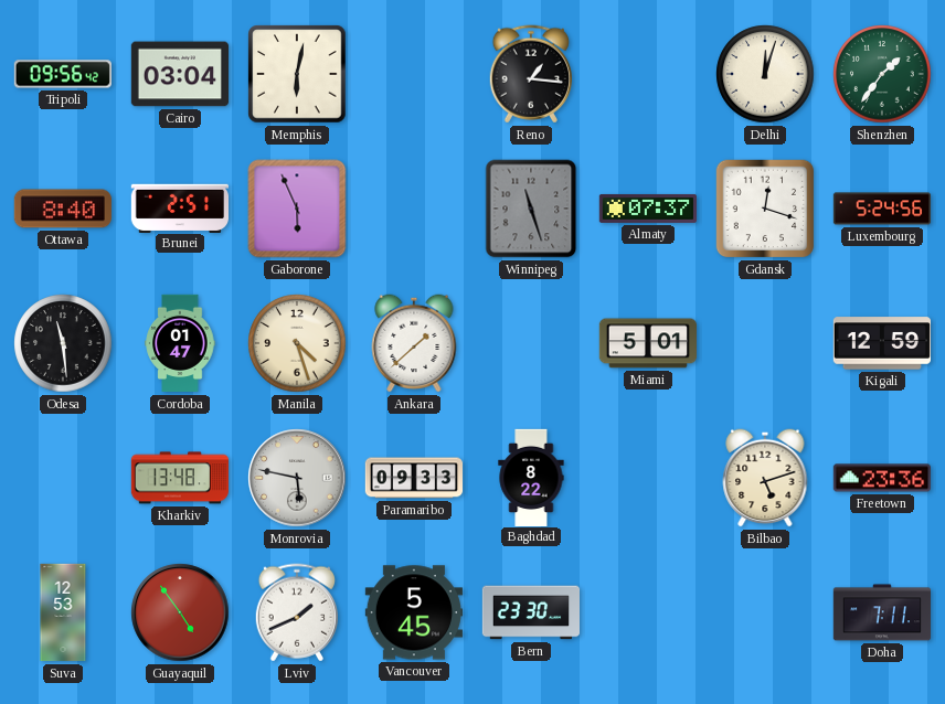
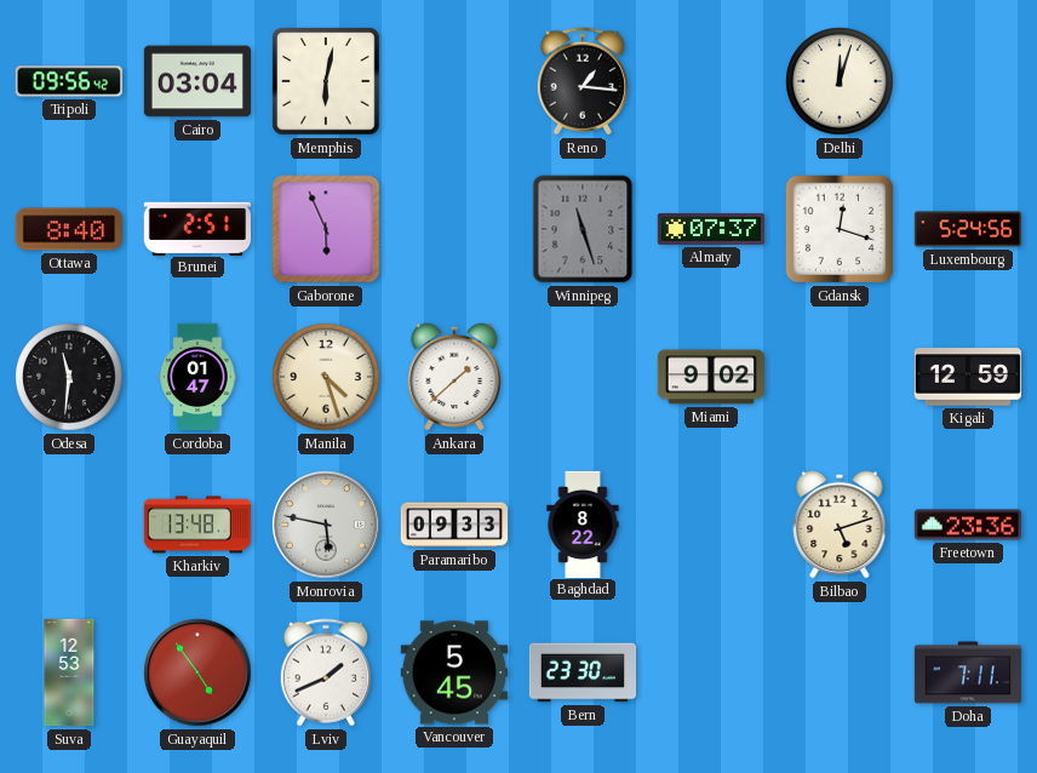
Shenzhen: 1:36 -> none (882, 74)
Odesa: 11:29 -> 11:31 (69, 377)
Miami: 5:01 -> 9:02 (710, 377)
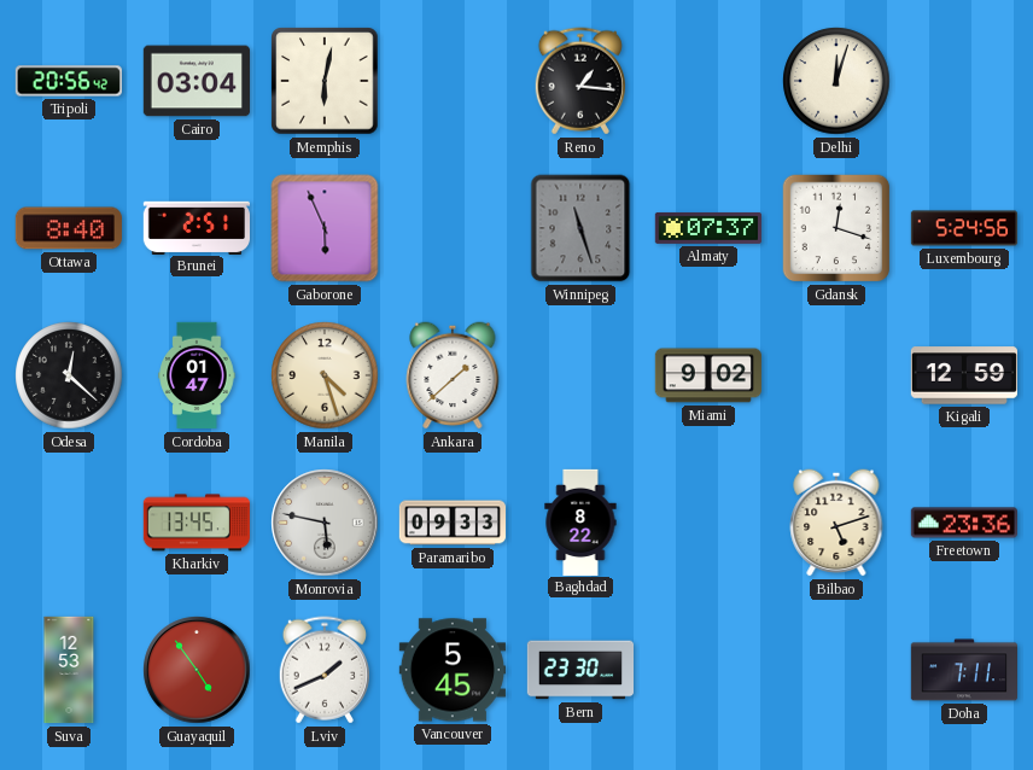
Tripoli: 09:56 -> 20:56 (68, 81)
Odesa: 11:31 -> 12:22 (69, 375)
Kharkiv: 13:48 -> 13:45 (195, 523)
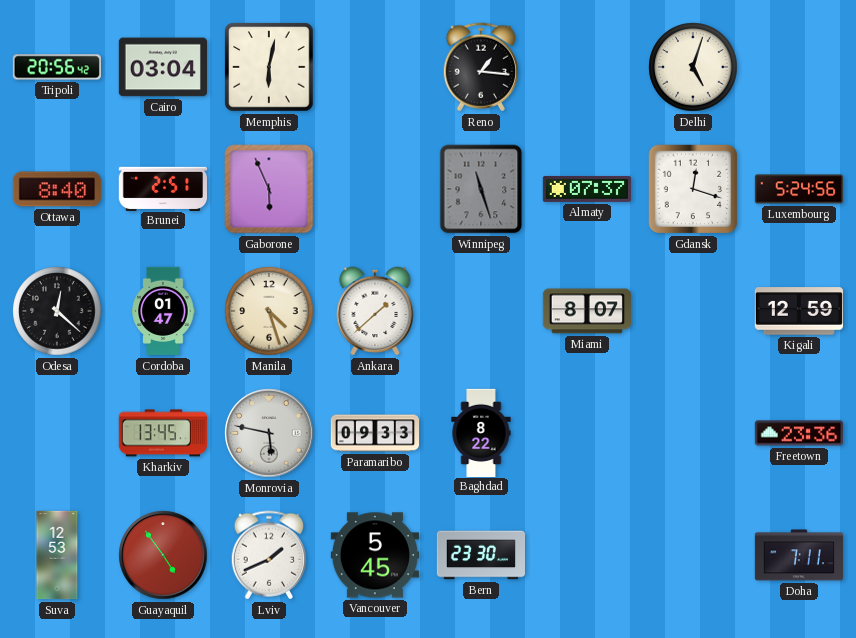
Delhi: 12:03 -> 5:03 (693, 67)
Miami: 9:02 -> 8:07 (586, 311)
Bilbao: 5:12 -> none (836, 523)
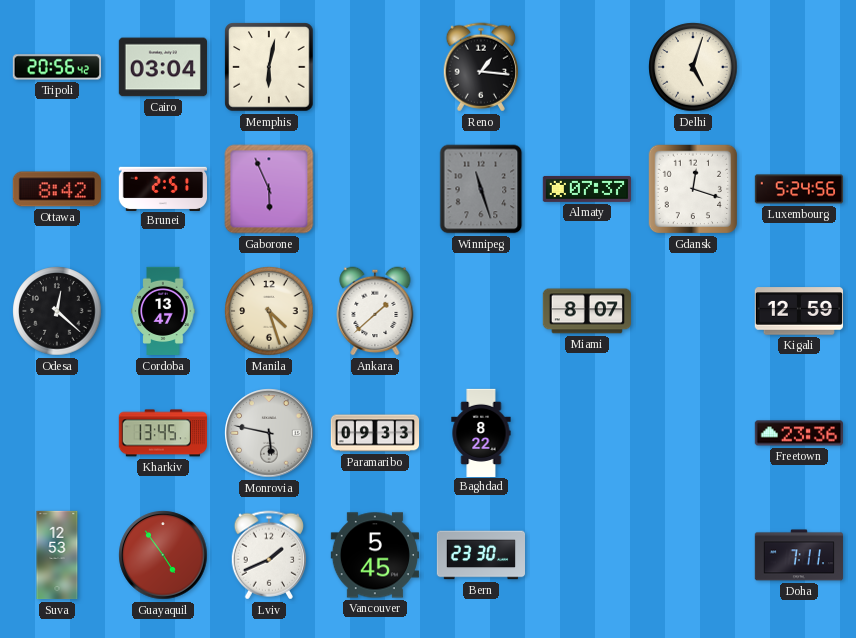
Ottawa: 8:40 -> 8:42 (57, 189)
Cordoba: 01:47 -> 13:47 (163, 311)
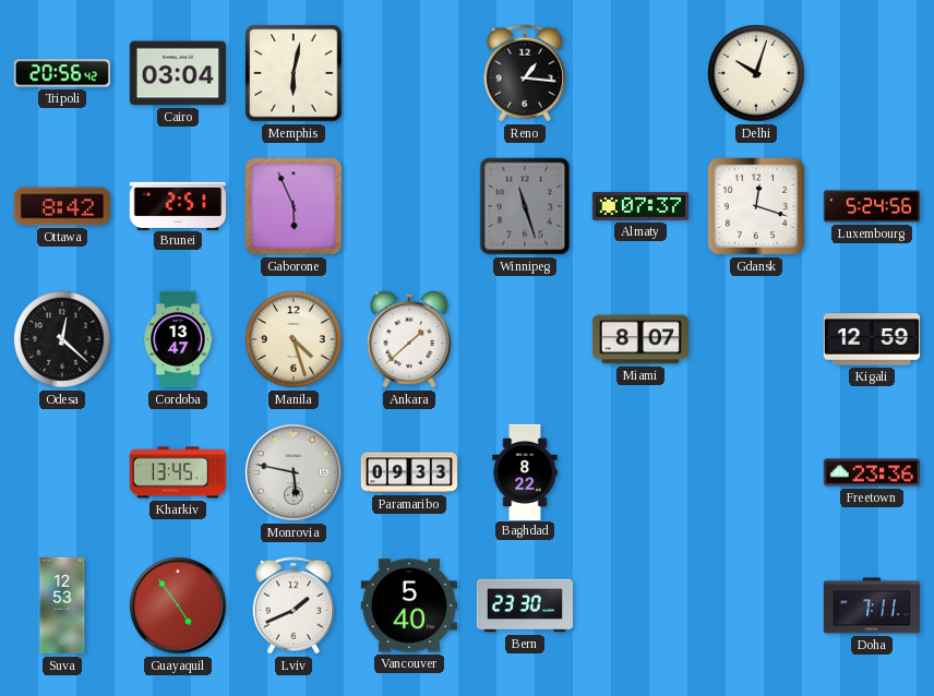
Delhi: 5:03 -> 10:03 (756, 73)
Vancouver: 5:45 -> 5:40 (408, 605)
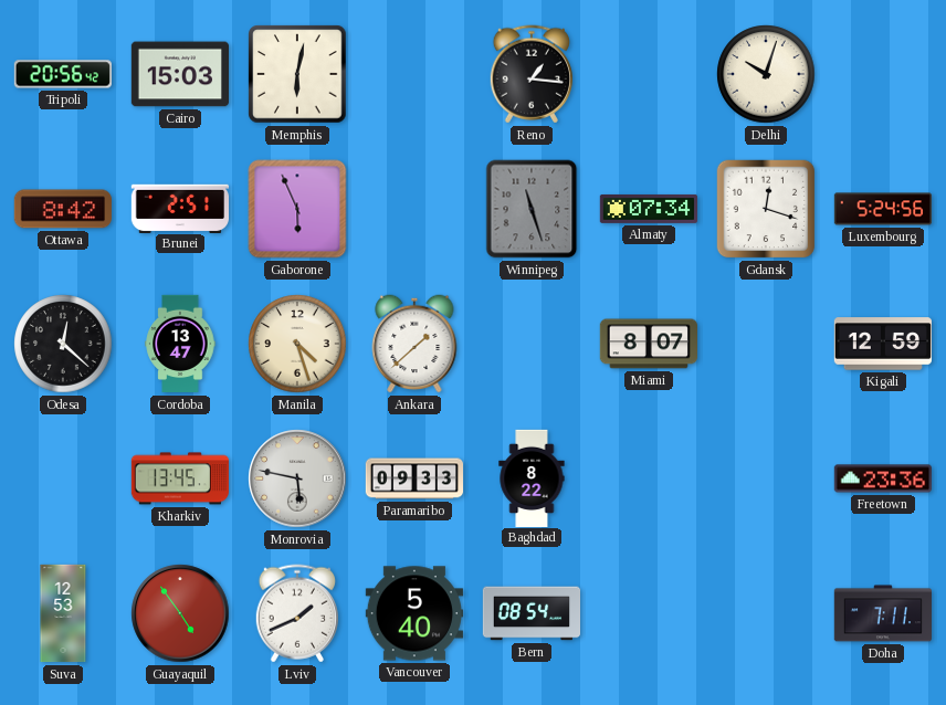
Cairo: 03:04 -> 15:03 (179, 74)
Almaty: 07:37 -> 07:34 (648, 209)
Bern: 23:30 -> 08:54 (532, 613)
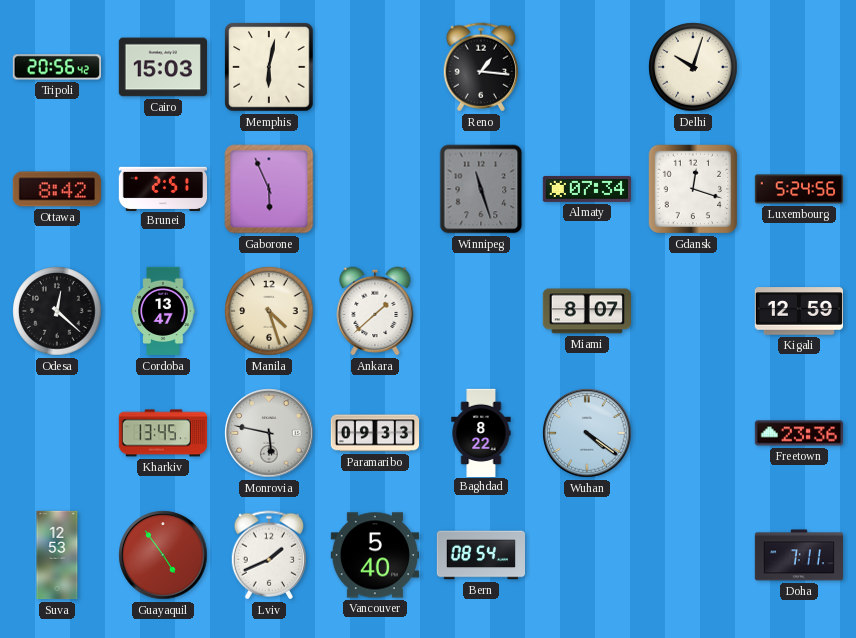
Wuhan: none -> 4:21 (587, 433)
